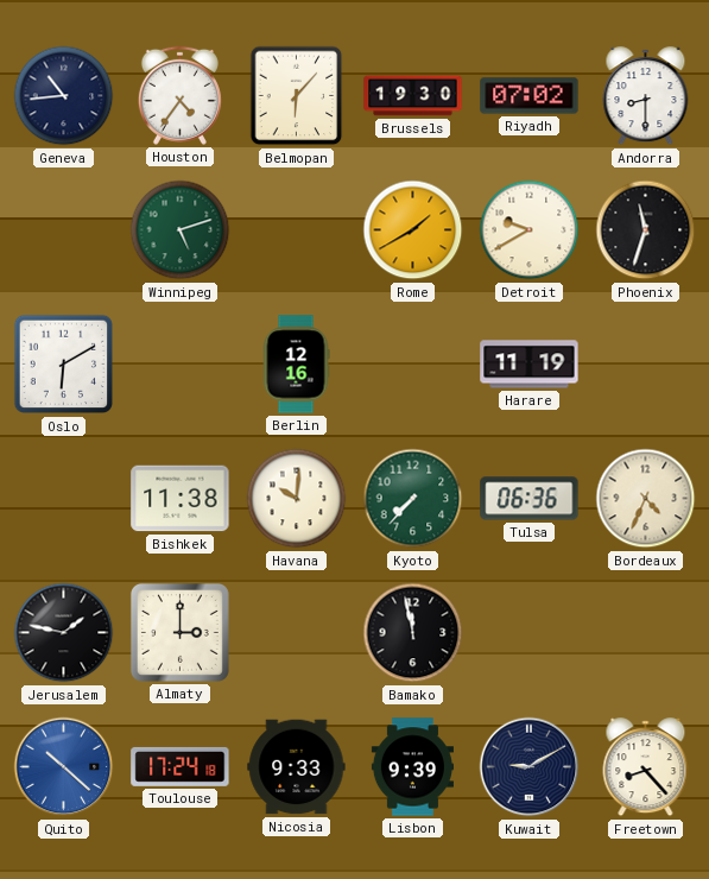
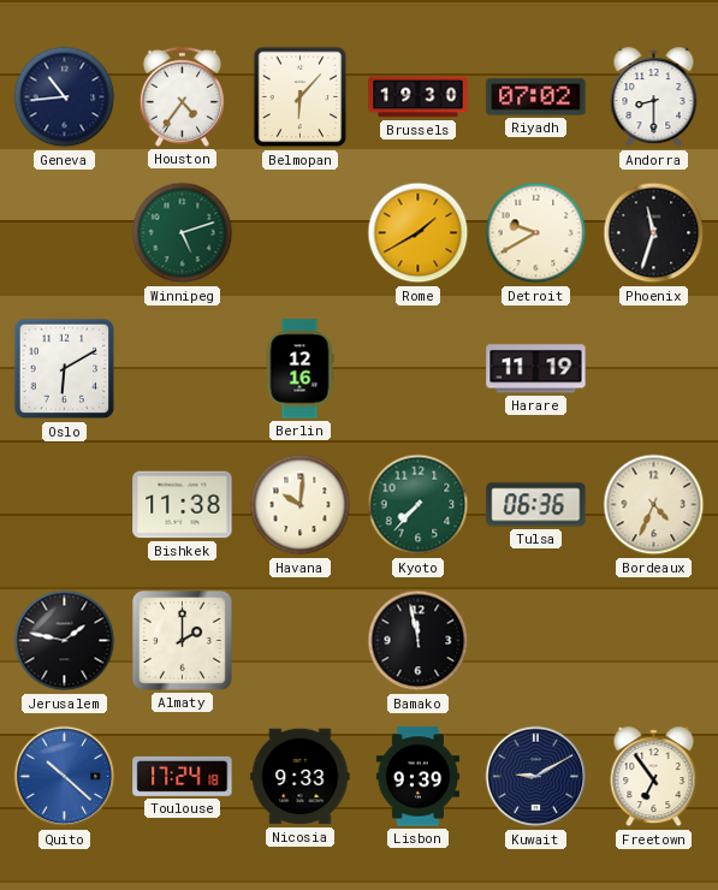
Almaty: 3:00 -> 2:00 (182, 640)
Freetown: 8:23 -> 6:54 (654, 777)
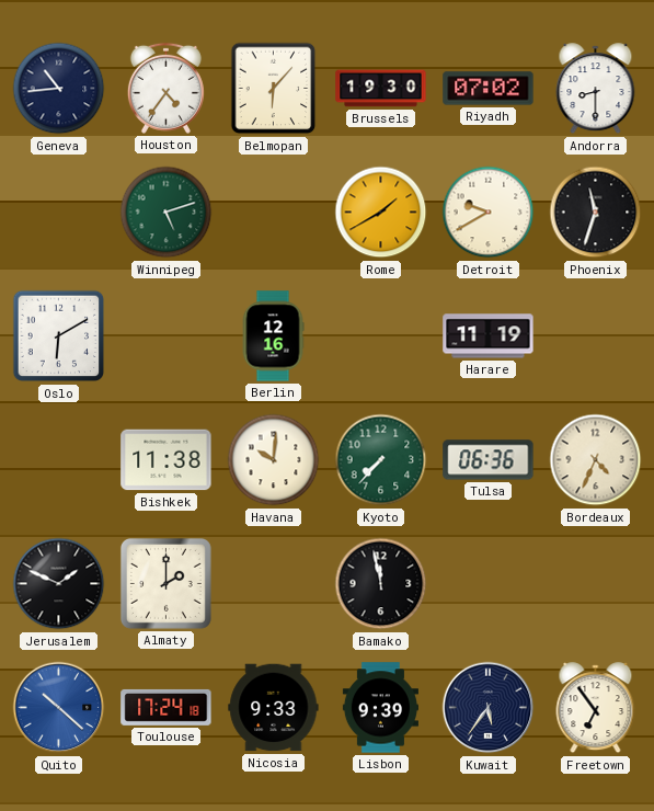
Jerusalem: 1:47 -> 1:49 (59, 584)
Kuwait: 9:10 -> 5:36 (489, 708)
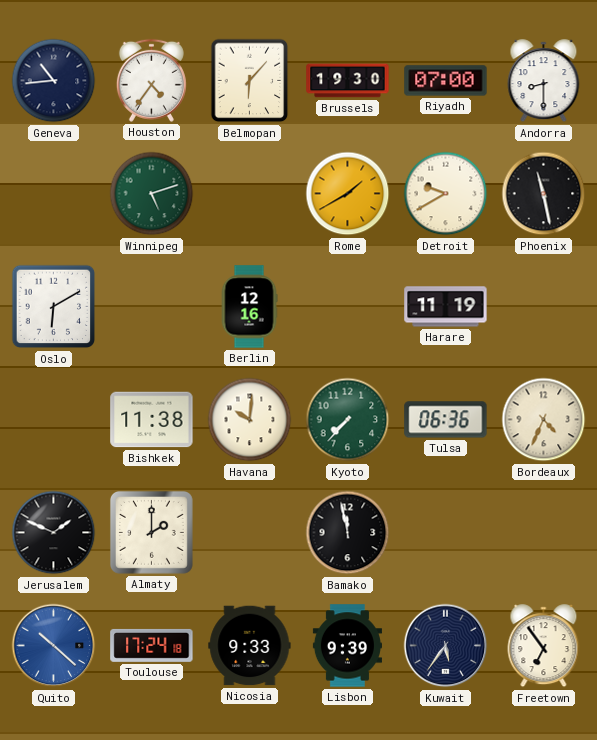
Riyadh: 07:02 -> 07:00 (446, 81)
Phoenix: 11:33 -> 11:28 (544, 194)
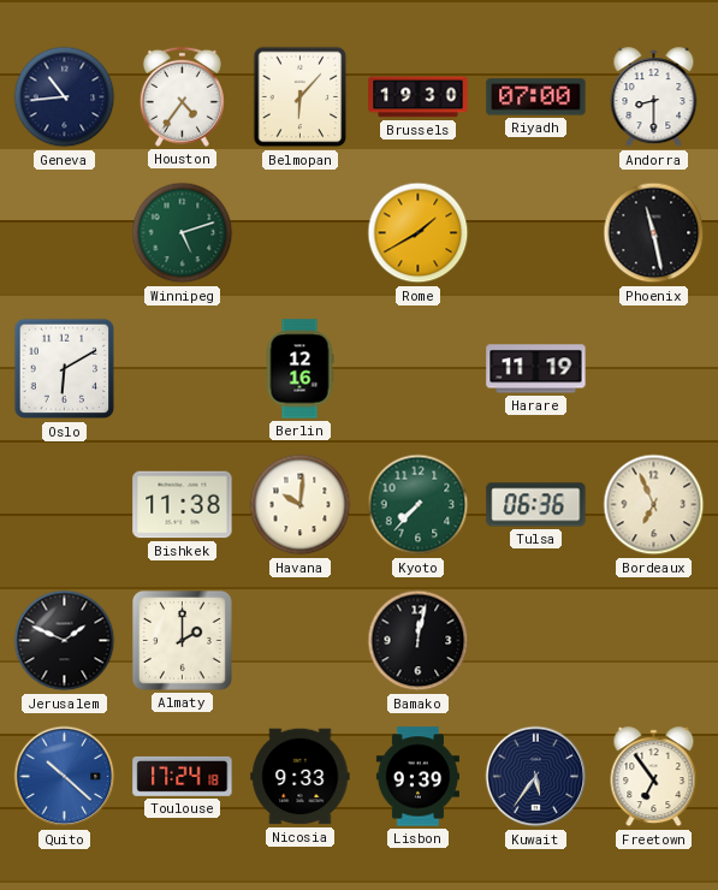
Detroit: 9:40 -> none (446, 194)
Bordeaux: 4:34 -> 6:56 (654, 505)
Bamako: 11:58 -> 12:02 (419, 641)
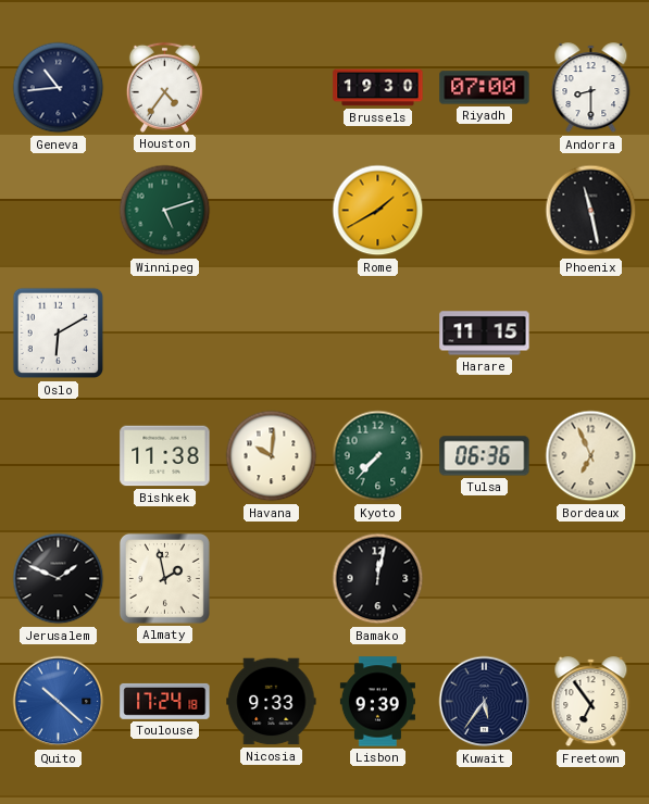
Belmopan: 6:07 -> none (301, 97)
Berlin: 12:16 -> none (299, 369)
Harare: 11:19 -> 11:15 (485, 334)
Almaty: 2:00 -> 1:58 (164, 578)
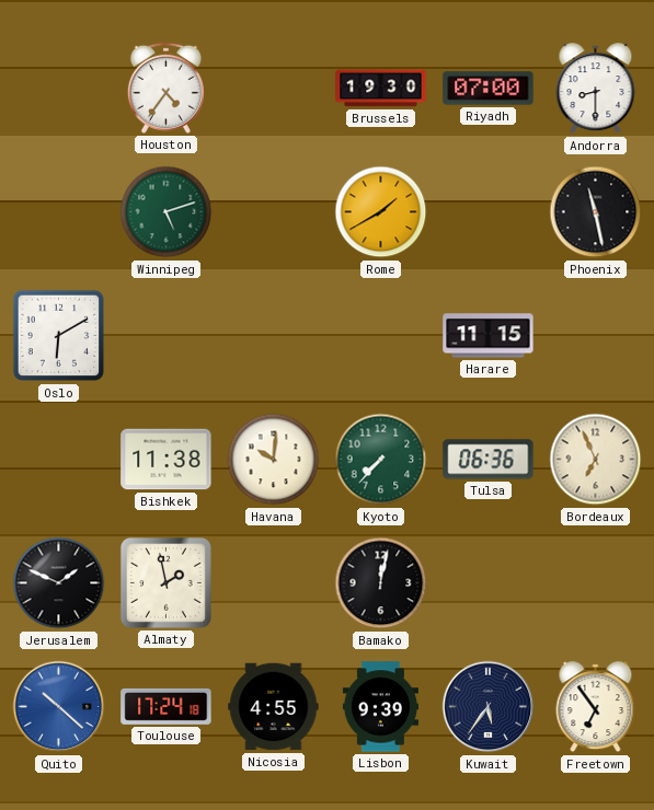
Geneva: 10:44 -> none (59, 88)
Nicosia: 9:33 -> 4:55 (274, 707)
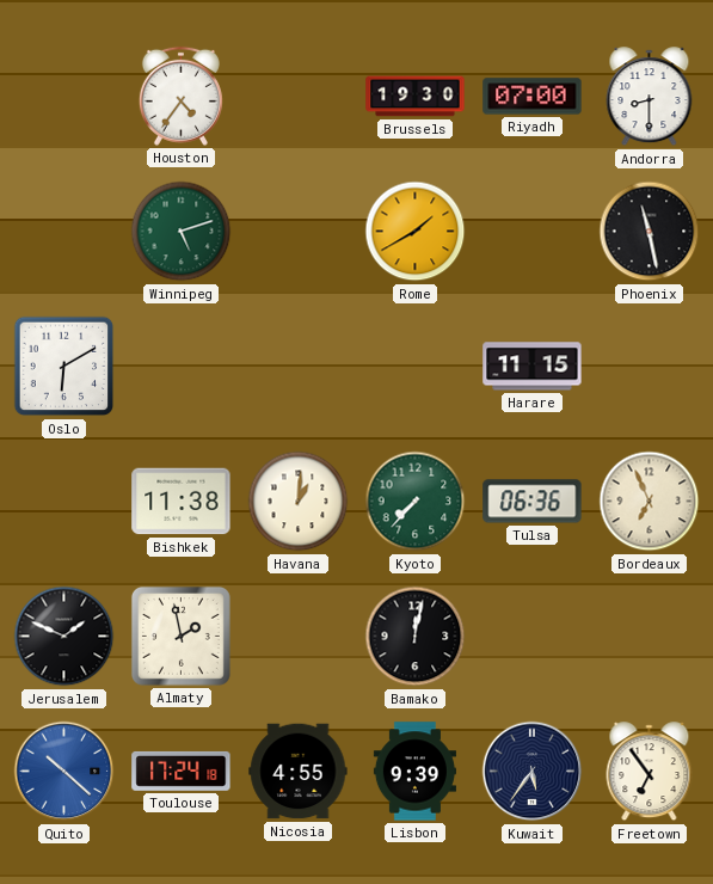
Havana: 10:01 -> 1:01 (299, 502)
